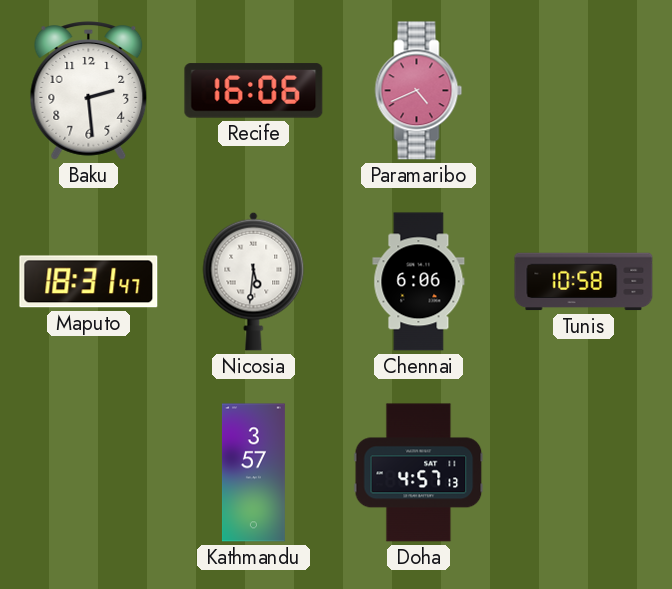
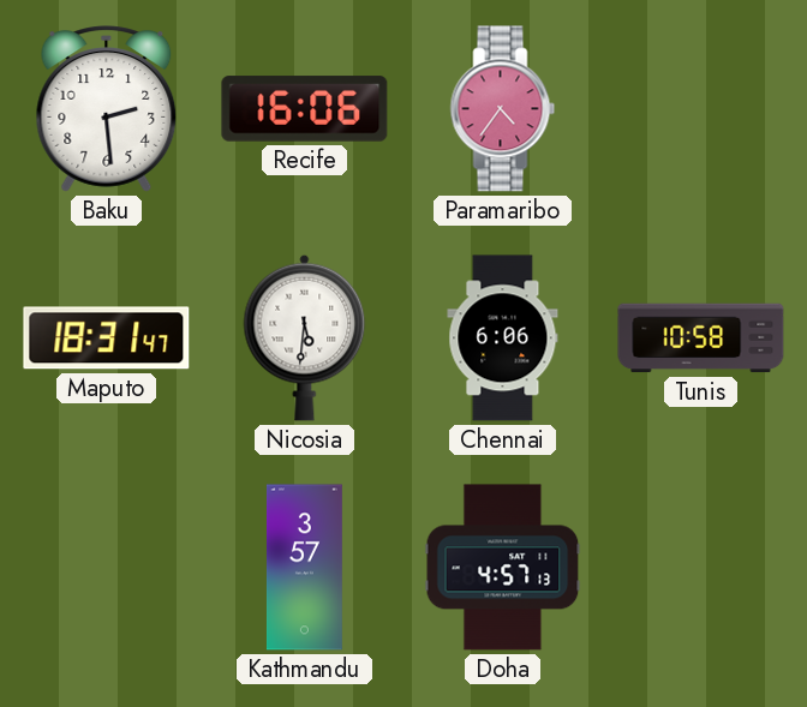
Paramaribo: 4:41 -> 4:36 (503, 109)
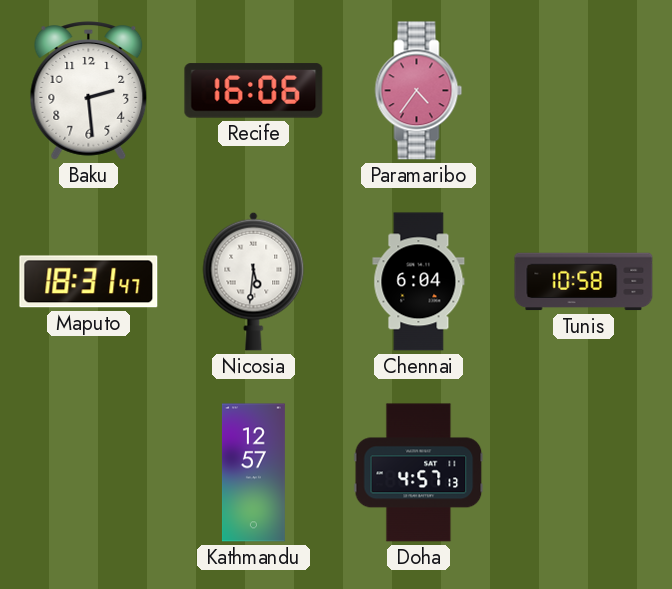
Chennai: 6:06 -> 6:04 (419, 282)
Kathmandu: 3:57 -> 12:57 (253, 473)
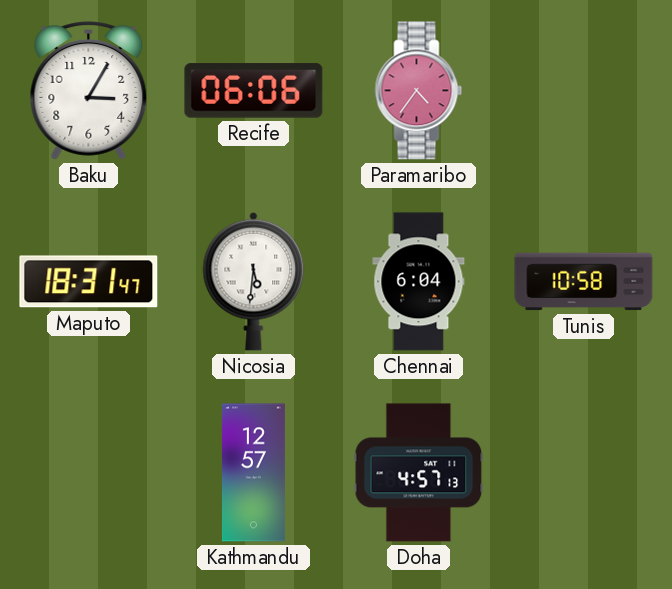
Baku: 2:29 -> 3:05 (89, 91)
Recife: 16:06 -> 06:06 (254, 91)
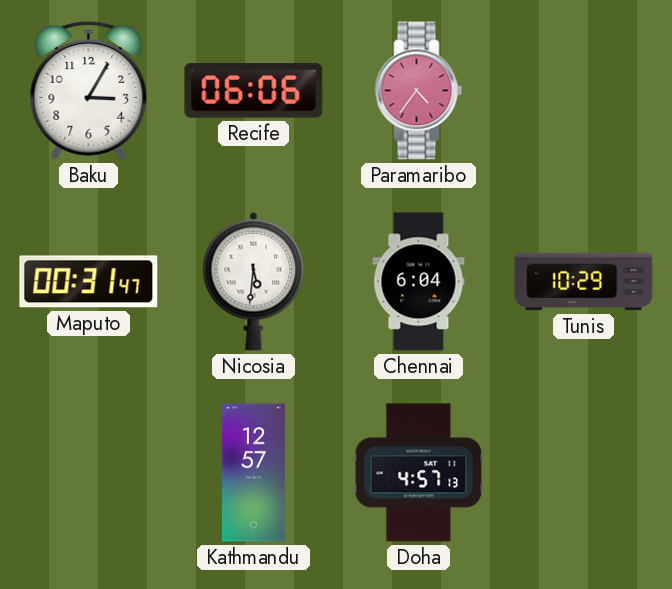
Maputo: 18:31 -> 00:31 (89, 282)
Tunis: 10:58 -> 10:29 (584, 282)
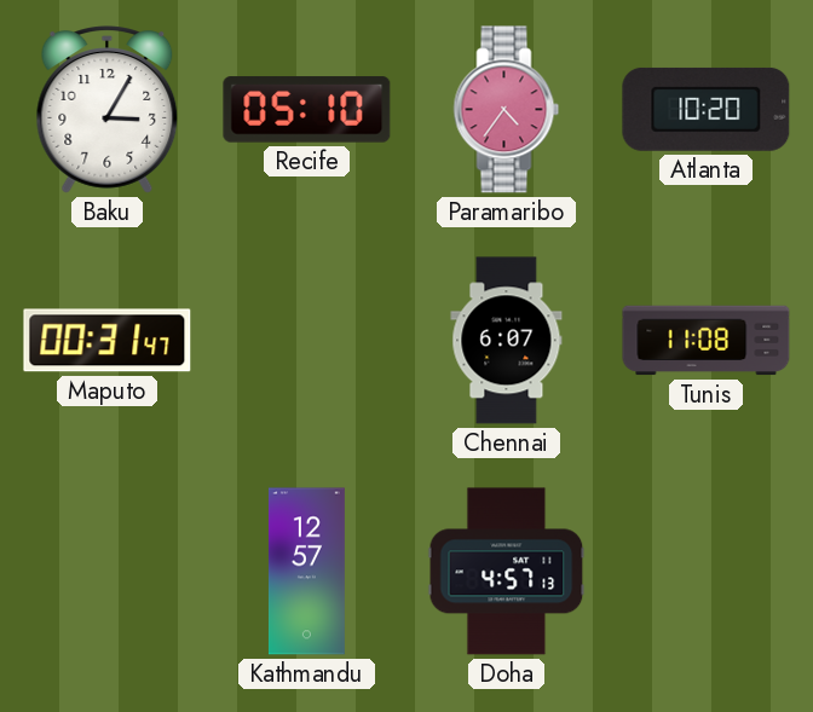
Recife: 06:06 -> 05:10 (307, 110)
Atlanta: none -> 10:20 (707, 109)
Nicosia: 5:31 -> none (254, 281)
Chennai: 6:04 -> 6:07 (507, 341)
Tunis: 10:29 -> 11:08 (707, 341)
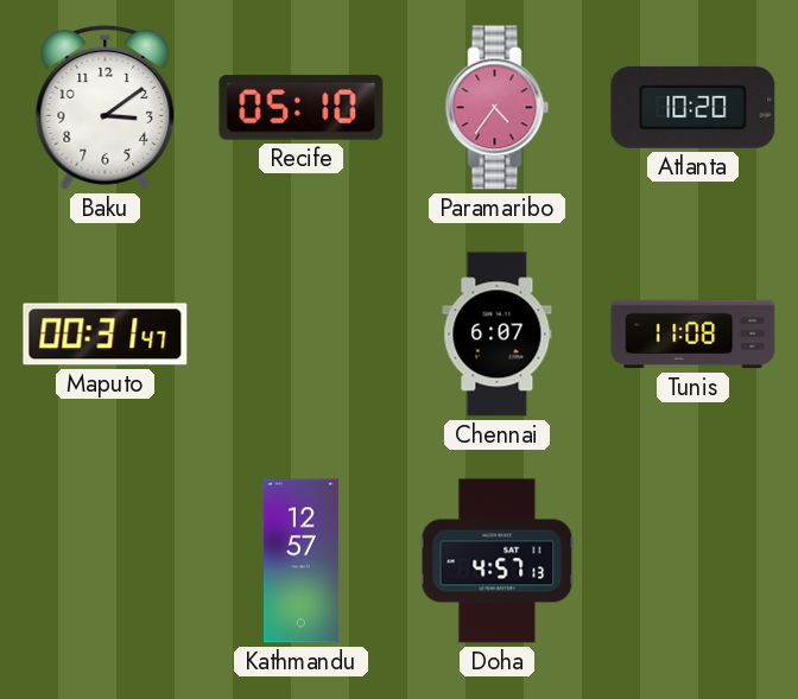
Baku: 3:05 -> 3:09 (106, 108)
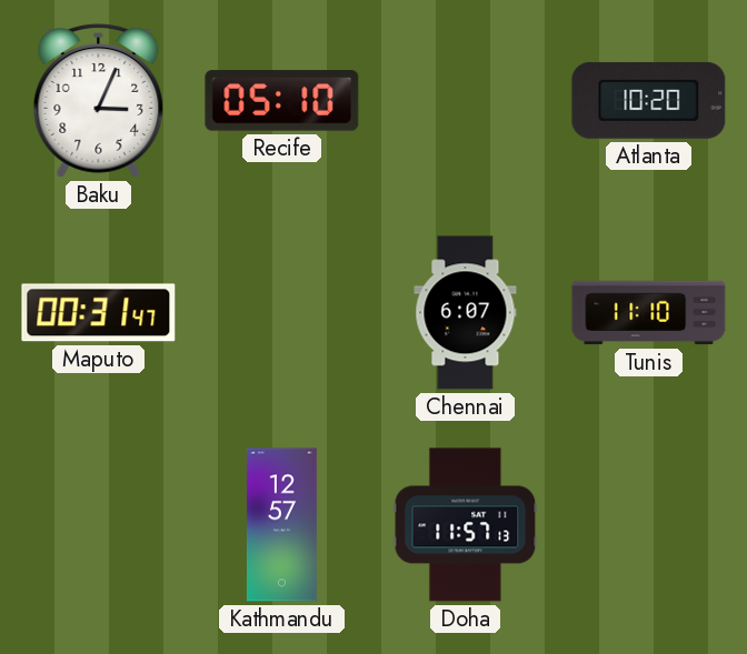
Baku: 3:09 -> 3:04 (99, 101)
Paramaribo: 4:36 -> none (498, 108)
Tunis: 11:08 -> 11:10 (649, 313)
Doha: 4:57 -> 11:57 (466, 525)
